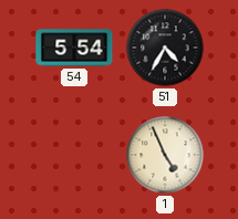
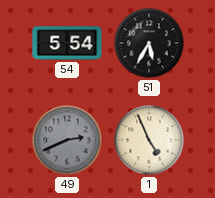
51: 4:35 -> 5:35 (149, 43)
49: none -> 2:41 (67, 140)
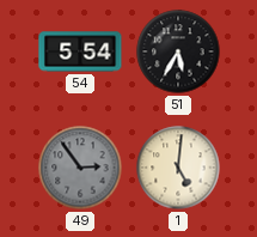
49: 2:41 -> 2:54 (80, 168)
1: 4:56 -> 5:01 (178, 168)
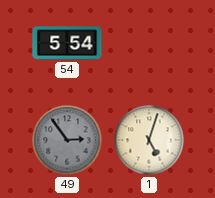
51: 5:35 -> none (178, 51)
1: 5:01 -> 5:03 (149, 140)
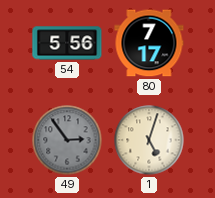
54: 5:54 -> 5:56 (67, 43)
80: none -> 7:17 (149, 43)
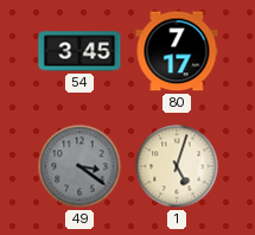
54: 5:56 -> 3:45 (79, 51)
49: 2:54 -> 3:21 (79, 166)
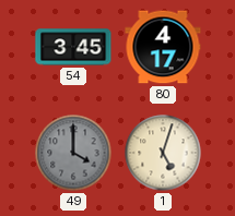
80: 7:17 -> 4:17 (163, 47)
49: 3:21 -> 4:00 (73, 153)
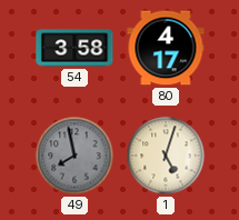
54: 3:45 -> 3:58 (74, 48)
49: 4:00 -> 7:58 (74, 156)
